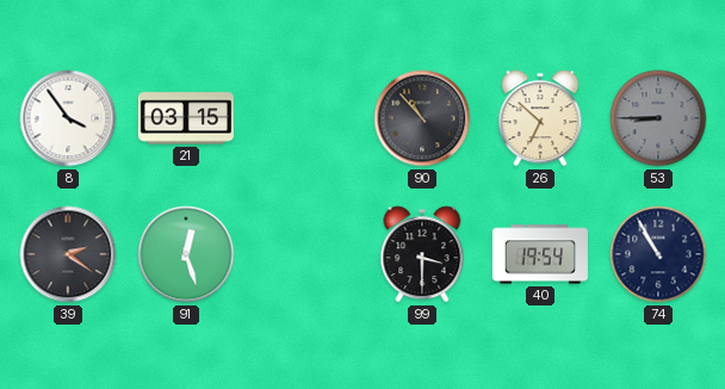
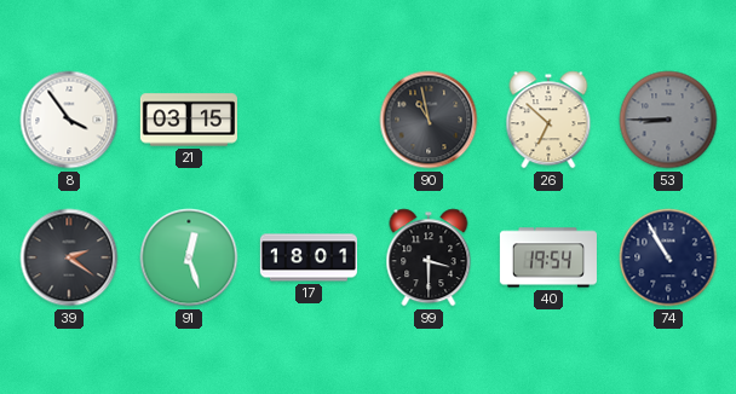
90: 10:53 -> 10:58 (429, 120)
17: none -> 18:01 (309, 257)
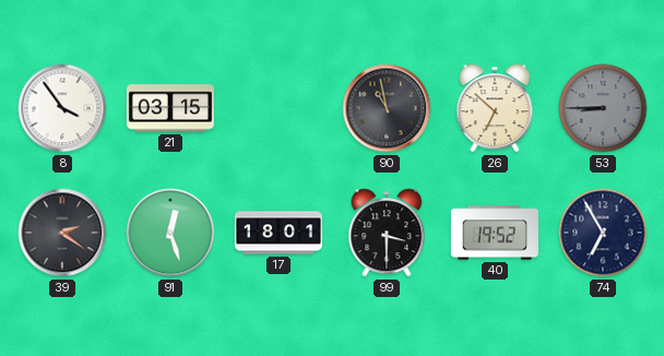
40: 19:54 -> 19:52 (495, 233)
74: 10:55 -> 6:55 (603, 233)
